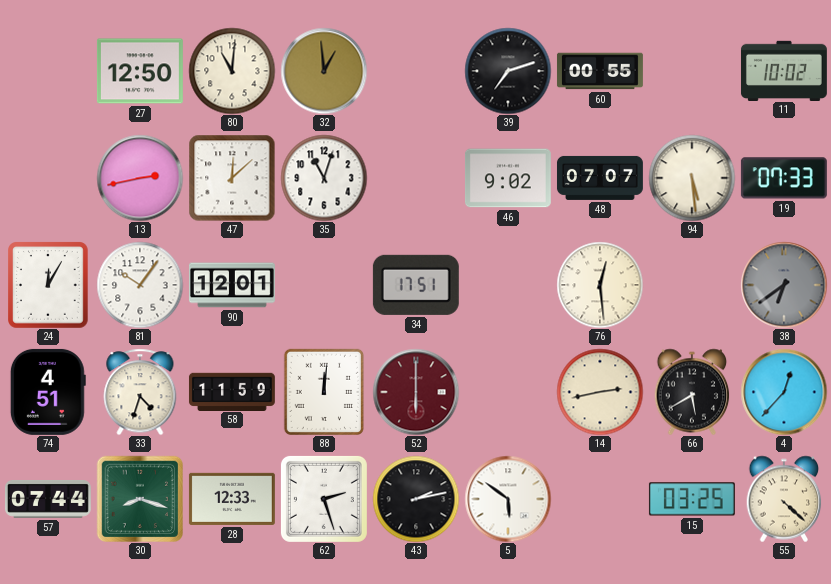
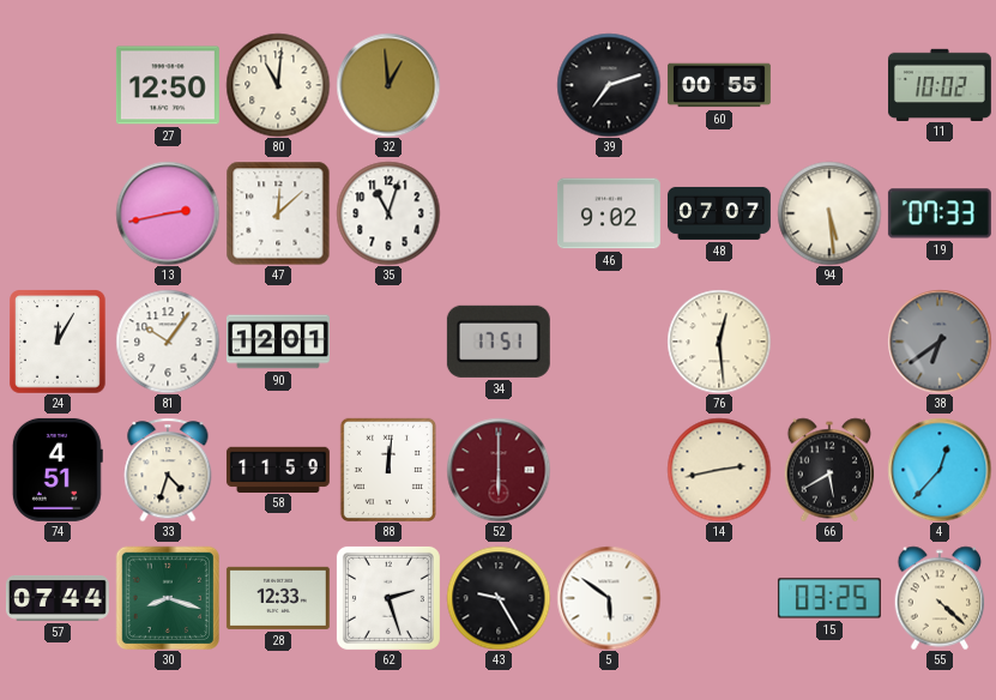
43: 2:13 -> 9:25 (499, 598)
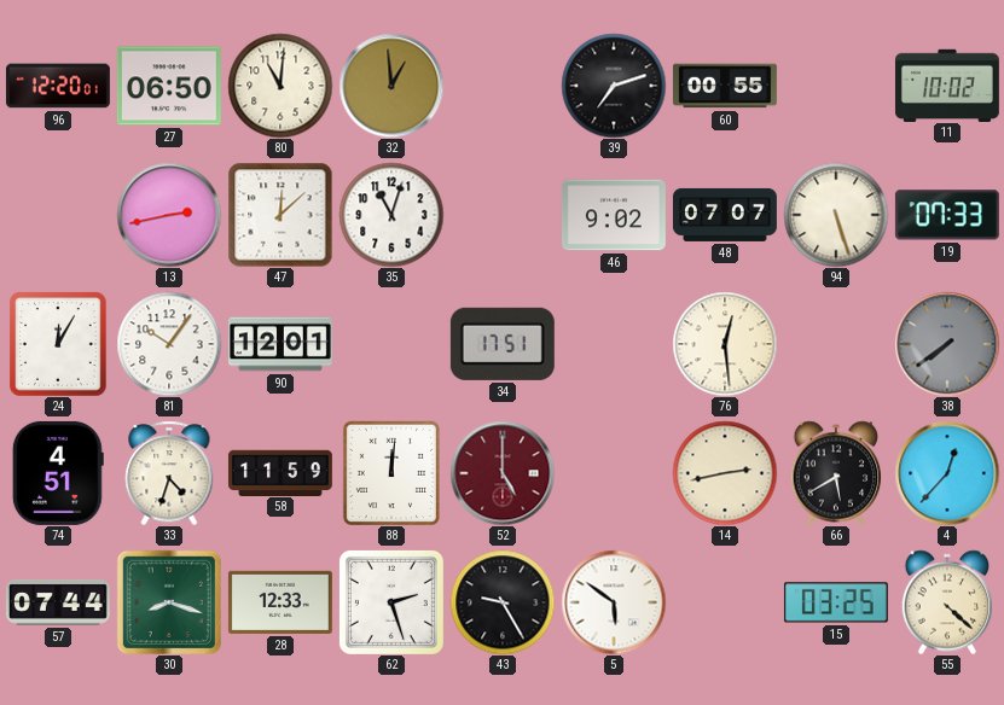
96: none -> 12:20 (58, 86)
27: 12:50 -> 06:50 (169, 86)
94: 5:29 -> 5:27 (836, 215)
38: 6:39 -> 7:39 (947, 344)
52: 6:00 -> 5:00 (503, 473)
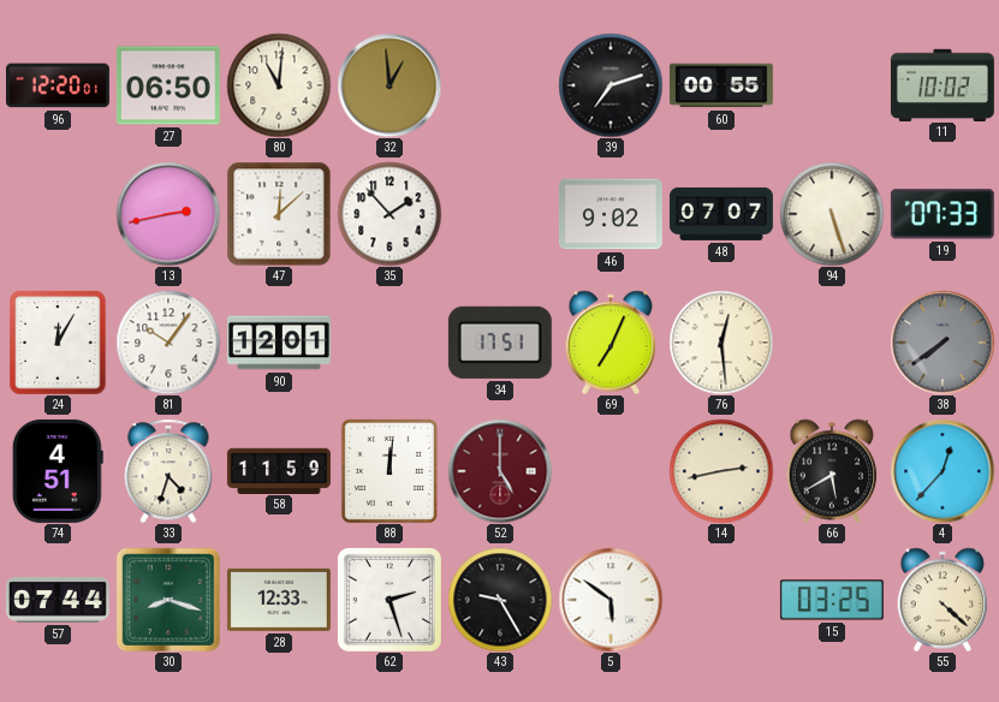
35: 11:03 -> 1:53 (390, 214)
69: none -> 7:04 (611, 343)
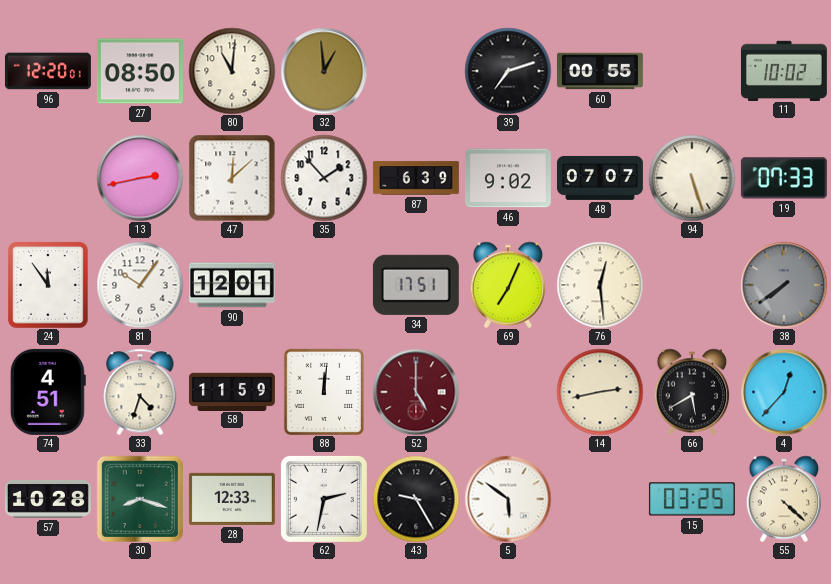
27: 06:50 -> 08:50 (140, 71)
87: none -> 6:39 (416, 178)
24: 12:05 -> 11:54 (49, 285)
57: 07:44 -> 10:28 (48, 499)
62: 2:27 -> 2:32 (324, 499)
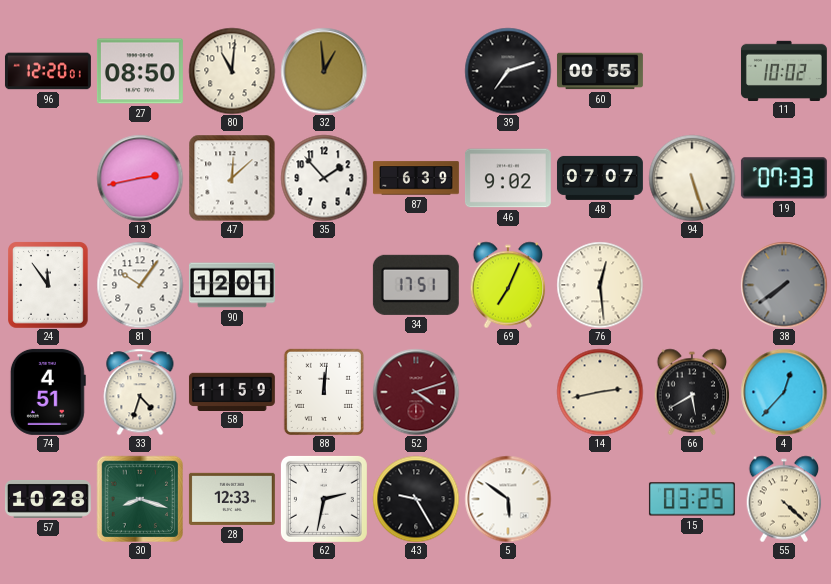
52: 5:00 -> 4:12 (416, 392)
